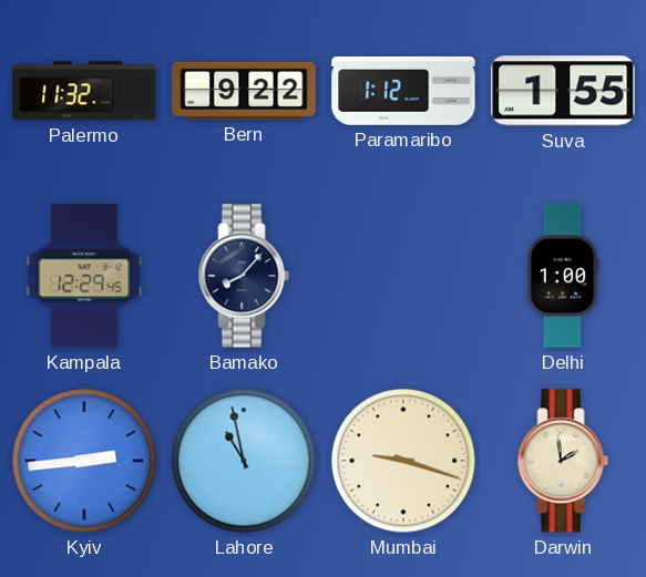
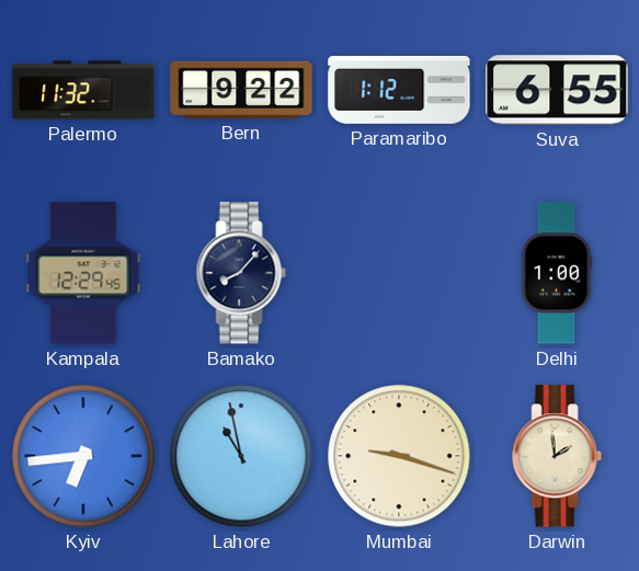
Suva: 1:55 -> 6:55 (557, 90)
Kyiv: 2:44 -> 6:44 (83, 456)
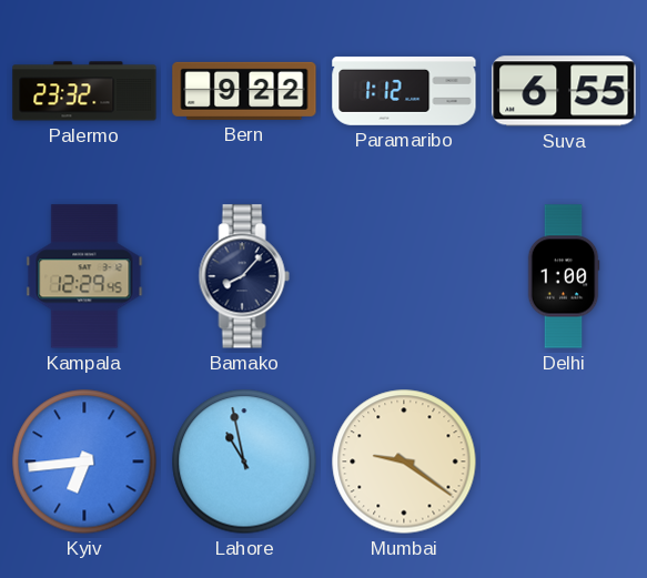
Palermo: 11:32 -> 23:32 (84, 91)
Mumbai: 9:18 -> 9:21 (404, 462)
Darwin: 1:59 -> none (557, 456)
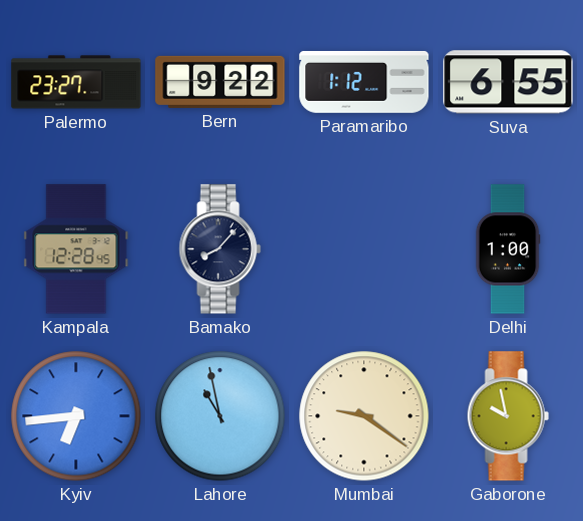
Palermo: 23:32 -> 23:27 (76, 82)
Kampala: 12:29 -> 12:28 (76, 249)
Gaborone: none -> 9:58 (508, 416)
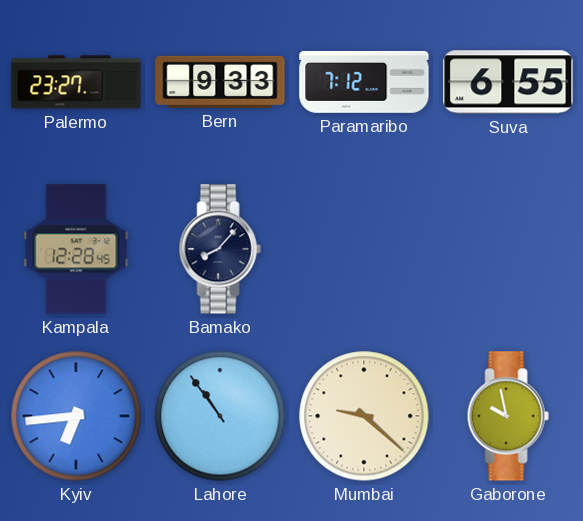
Bern: 9:22 -> 9:33 (220, 82)
Paramaribo: 1:12 -> 7:12 (364, 82)
Delhi: 1:00 -> none (508, 249)
Lahore: 10:58 -> 10:54 (220, 416)
Mumbai: 9:21 -> 9:22 (364, 416)
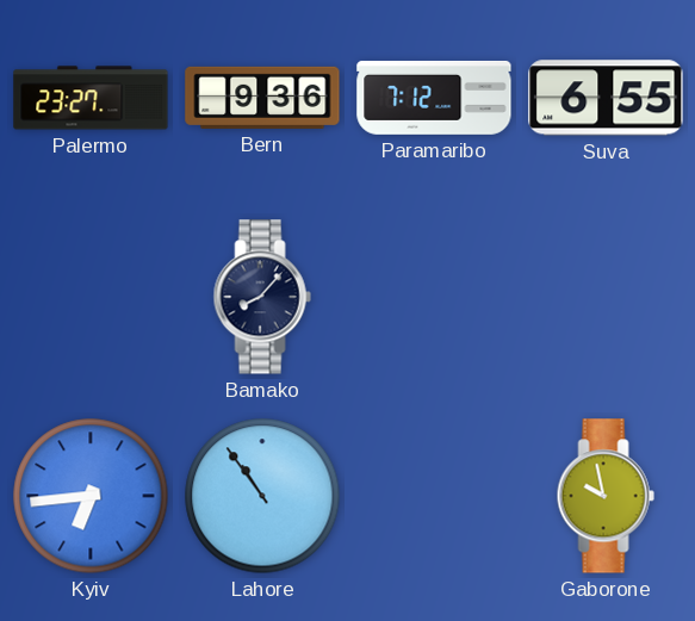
Bern: 9:33 -> 9:36 (262, 98)
Kampala: 12:28 -> none (76, 249)
Mumbai: 9:22 -> none (364, 416)
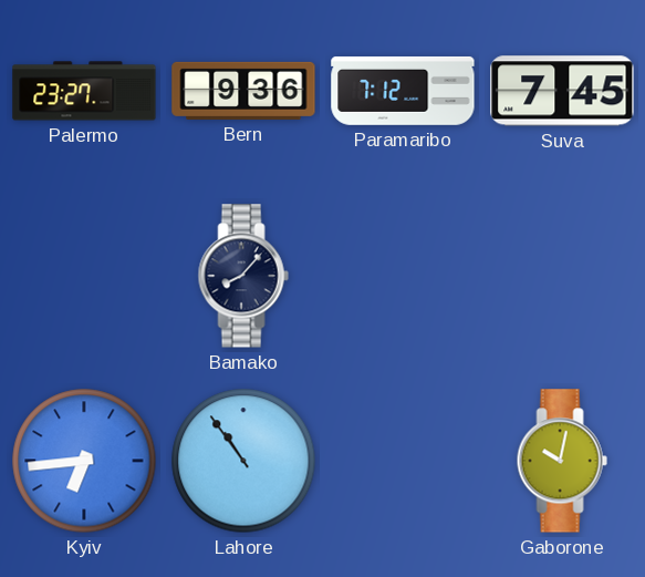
Suva: 6:55 -> 7:45 (562, 91)
Gaborone: 9:58 -> 10:02 (562, 461)
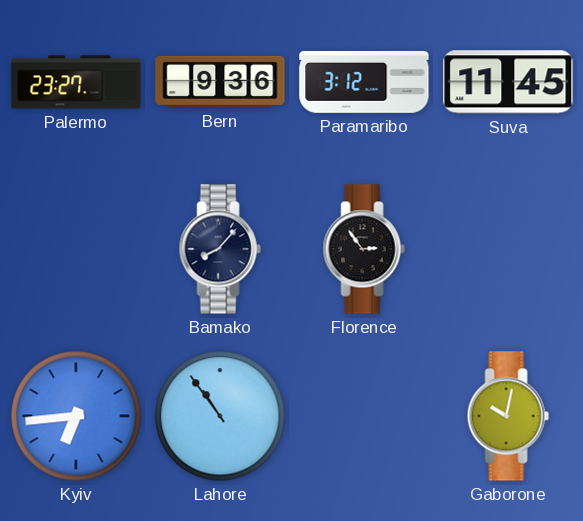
Paramaribo: 7:12 -> 3:12 (364, 82)
Suva: 7:45 -> 11:45 (508, 82)
Florence: none -> 2:54 (364, 249)
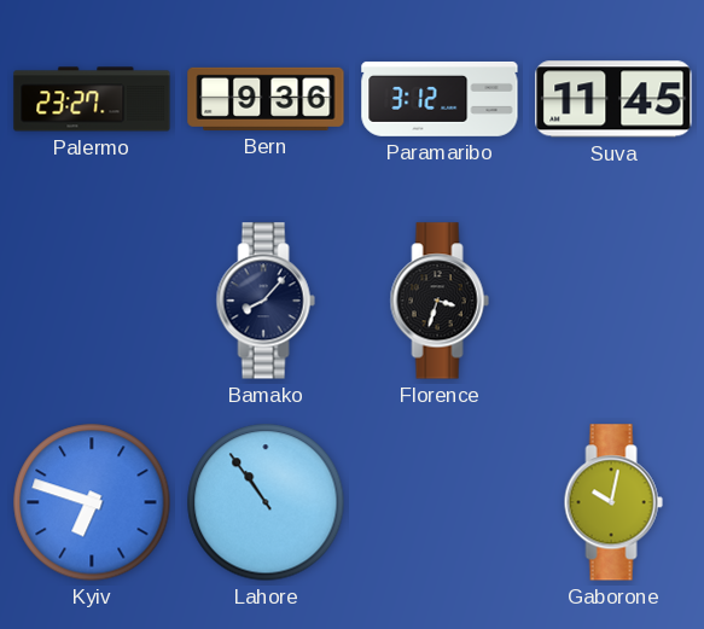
Florence: 2:54 -> 3:33 (440, 301)
Kyiv: 6:44 -> 6:48 (92, 502)
